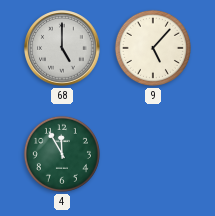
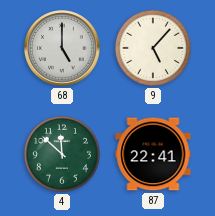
4: 11:55 -> 11:52 (62, 154)
87: none -> 22:41 (153, 154)
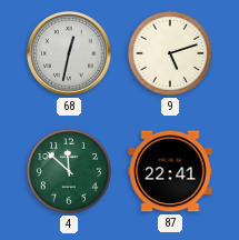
68: 5:00 -> 12:32 (69, 53)
9: 5:07 -> 5:12 (170, 53)
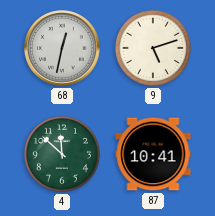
87: 22:41 -> 10:41 (153, 154)
